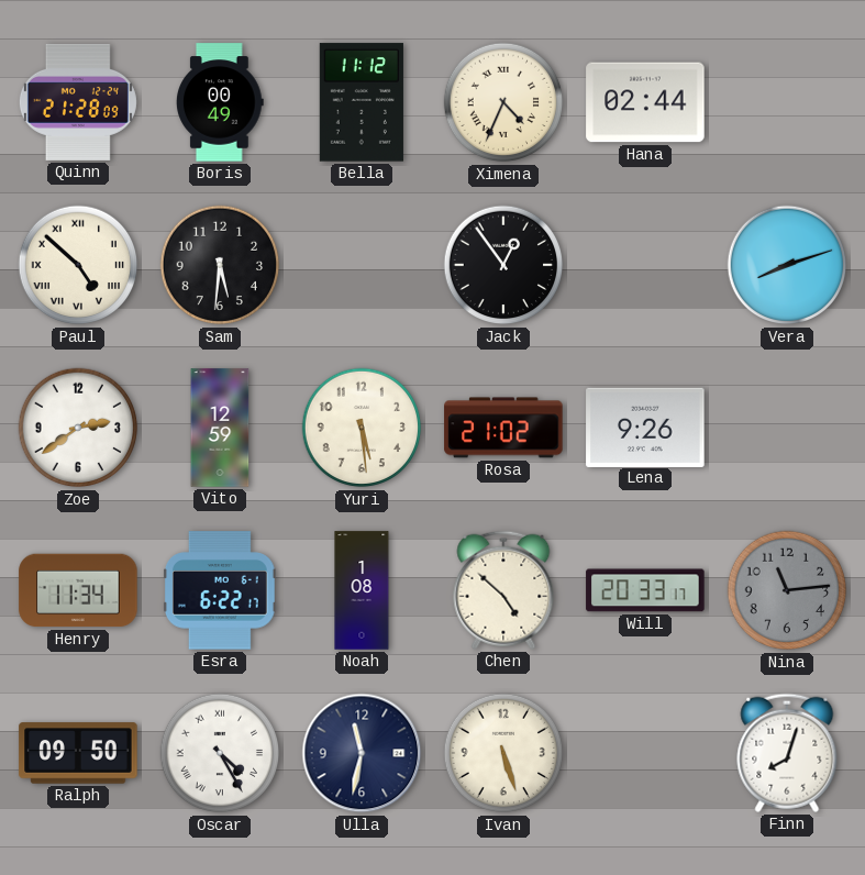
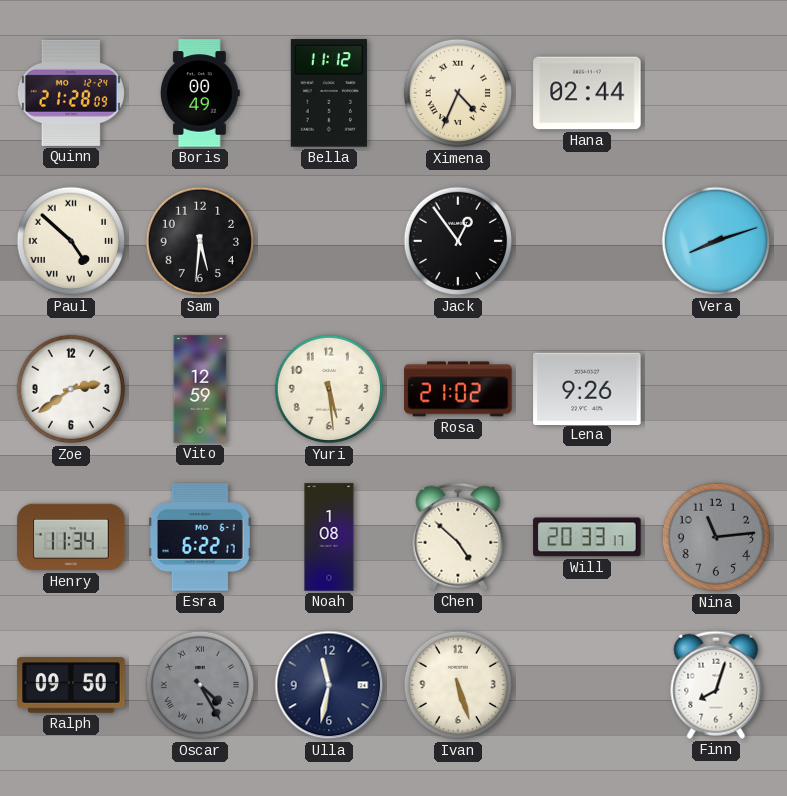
Oscar dial: white -> grey (200, 685)
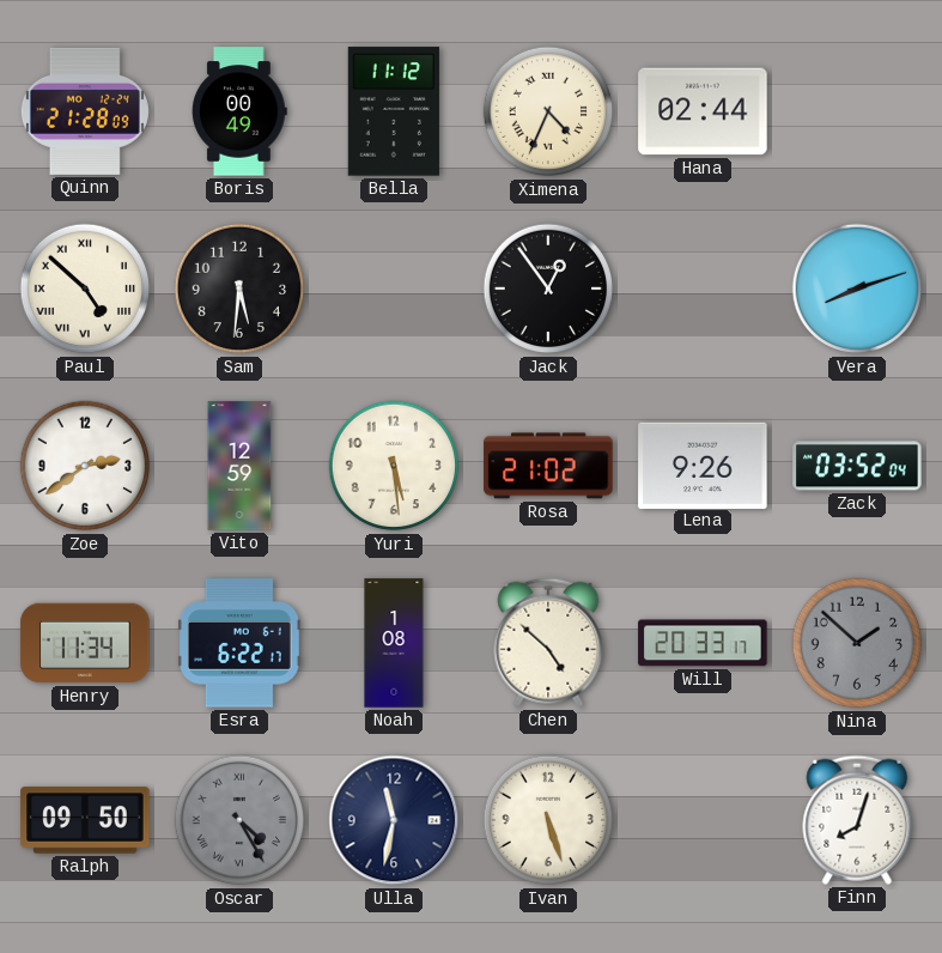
Zack: none -> 03:52 (857, 466)
Nina: 11:14 -> 1:52 (857, 643)
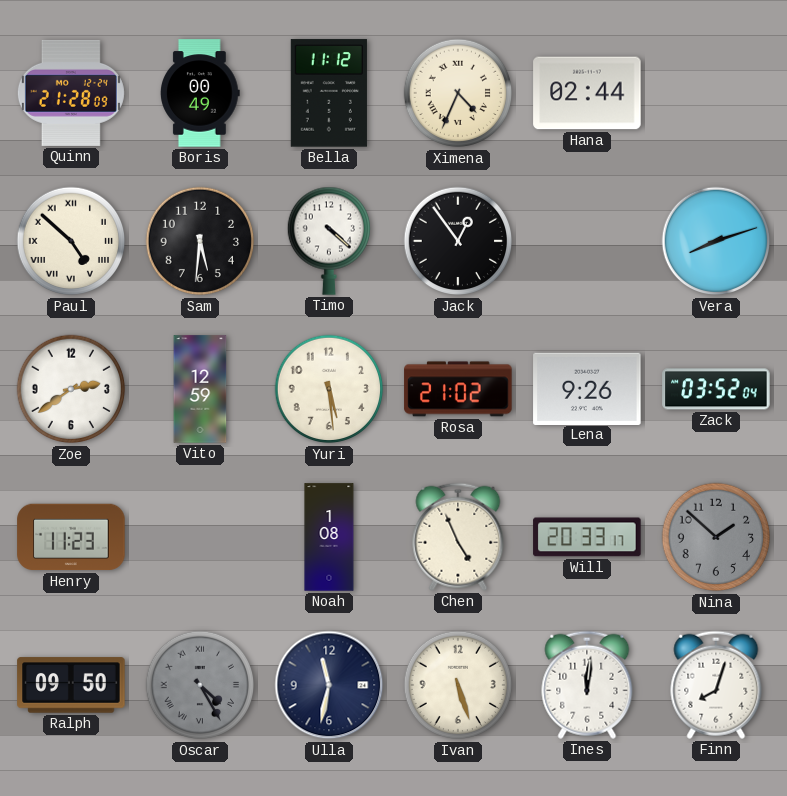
Timo: none -> 4:22 (328, 241)
Henry: 11:34 -> 11:23 (71, 537)
Esra: 6:22 -> none (239, 643)
Chen: 4:52 -> 4:56 (458, 537)
Ines: none -> 12:01 (587, 685)
